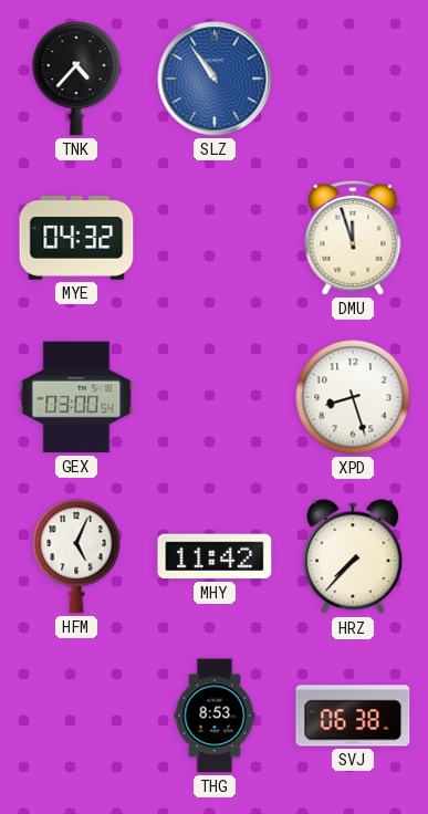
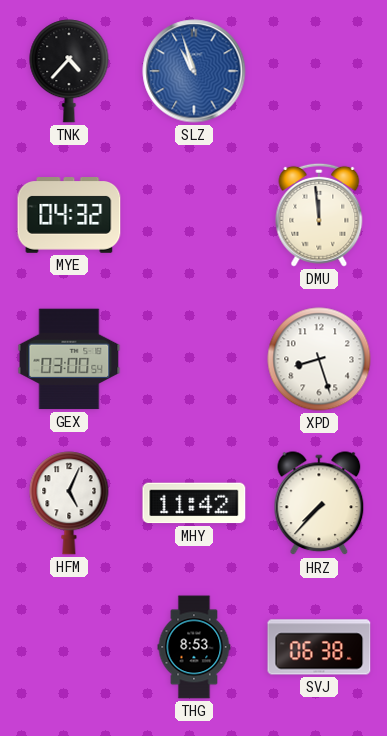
SLZ: 10:54 -> 10:57 (194, 71)
DMU: 11:57 -> 11:59 (319, 215)
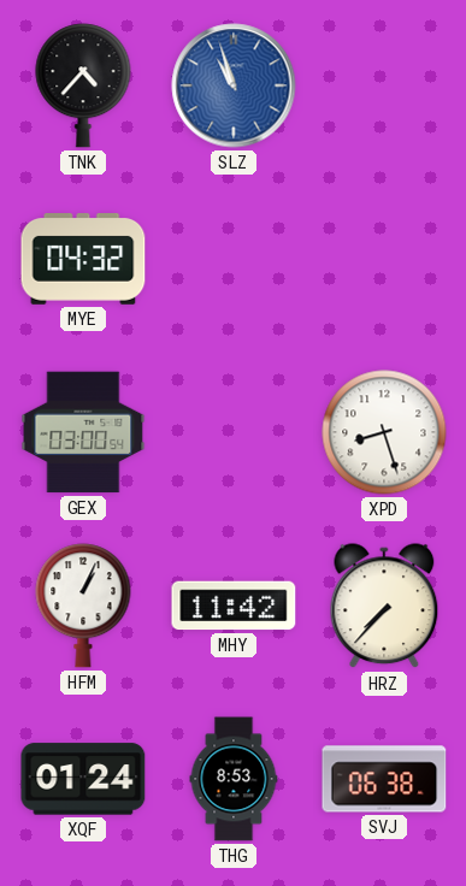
DMU: 11:59 -> none (319, 215)
HFM: 5:04 -> 1:04 (83, 606)
XQF: none -> 01:24 (83, 779)
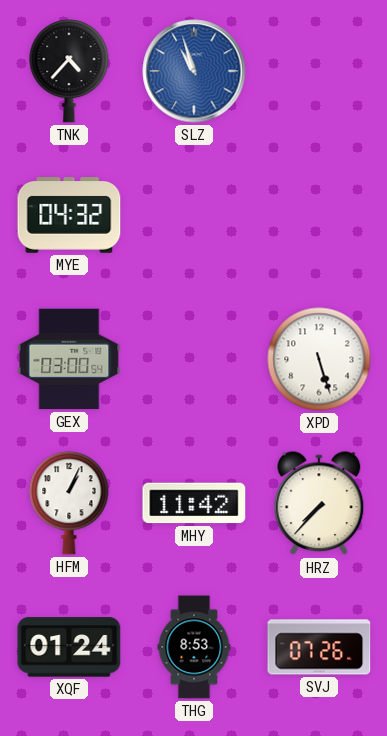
XPD: 8:27 -> 5:27 (319, 359)
SVJ: 06:38 -> 07:26 (319, 647)
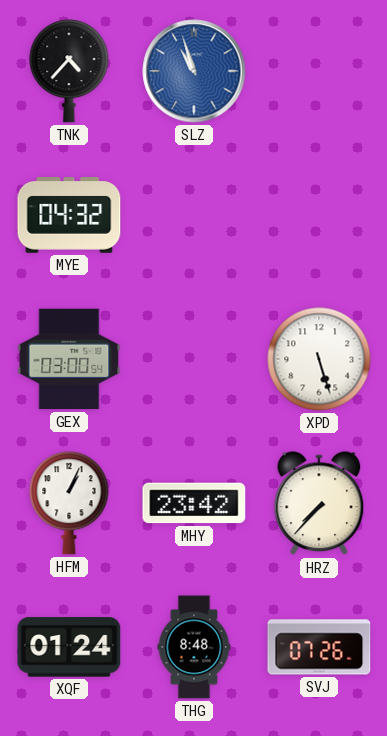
MHY: 11:42 -> 23:42 (194, 503)
THG: 8:53 -> 8:48 (194, 647)
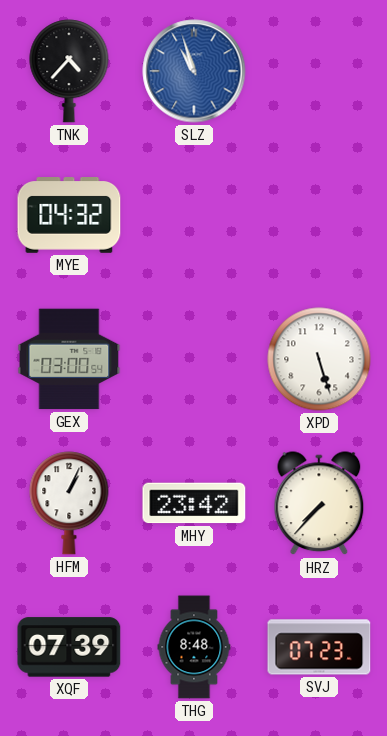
XQF: 01:24 -> 07:39 (69, 647)
SVJ: 07:26 -> 07:23 (319, 647)
